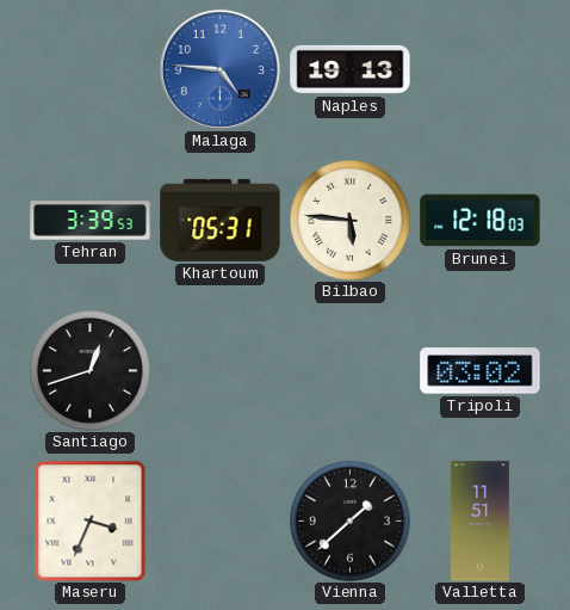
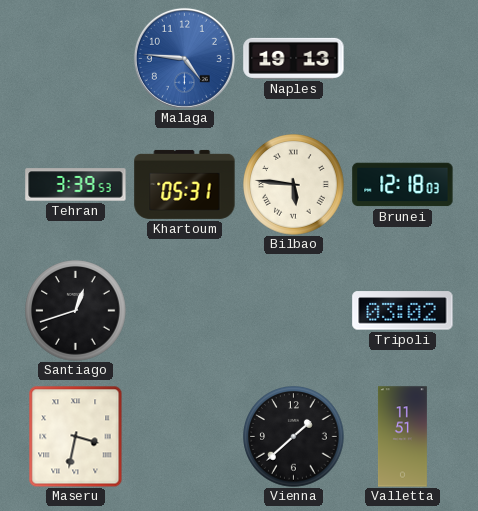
Maseru: 3:34 -> 3:32 (76, 436)
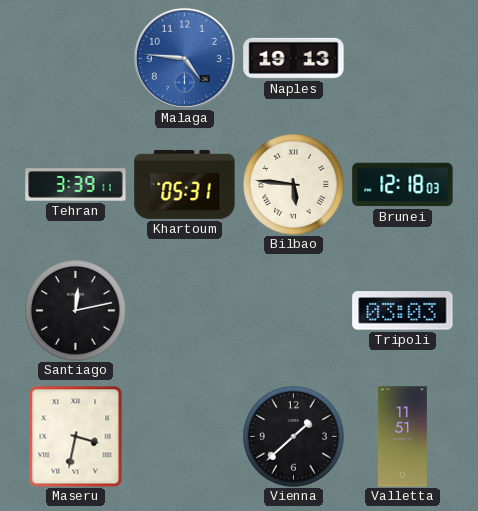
Tehran: 3:39:53 -> 3:39:11 (76, 185)
Santiago: 12:42 -> 12:13 (76, 311)
Tripoli: 03:02 -> 03:03 (403, 311)
